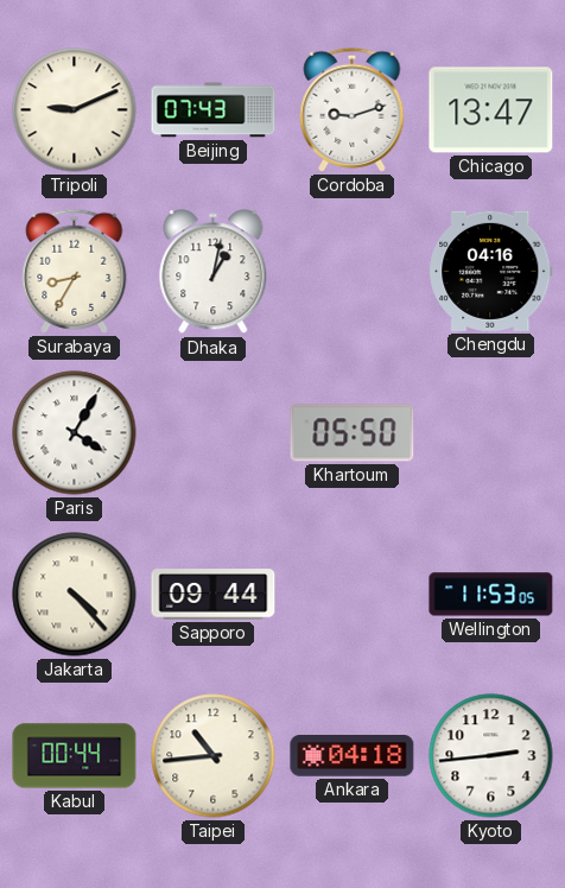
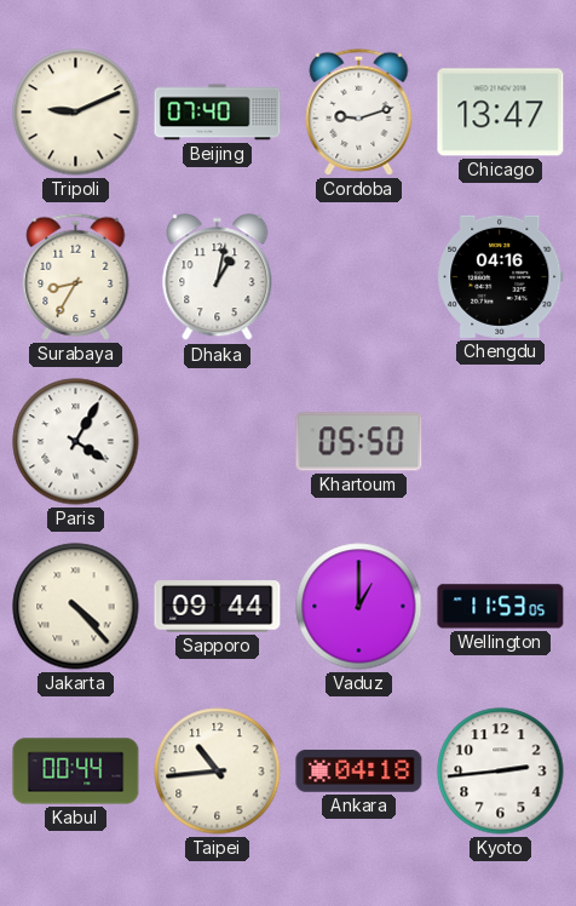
Beijing: 07:43 -> 07:40 (218, 113)
Vaduz: none -> 1:00 (359, 607)
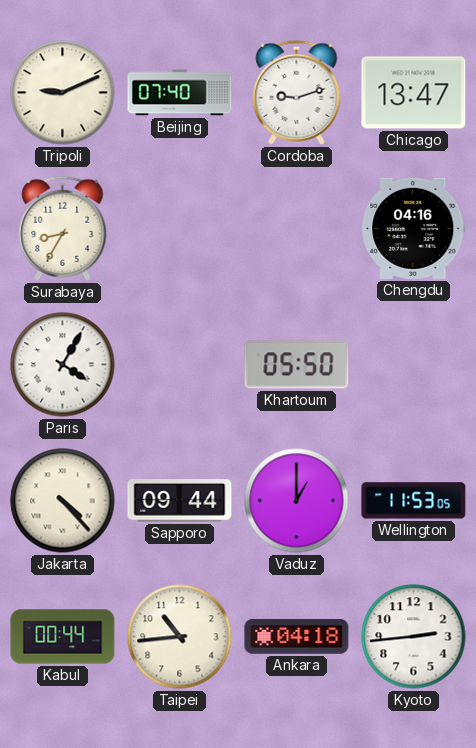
Dhaka: 1:02 -> none (218, 277)
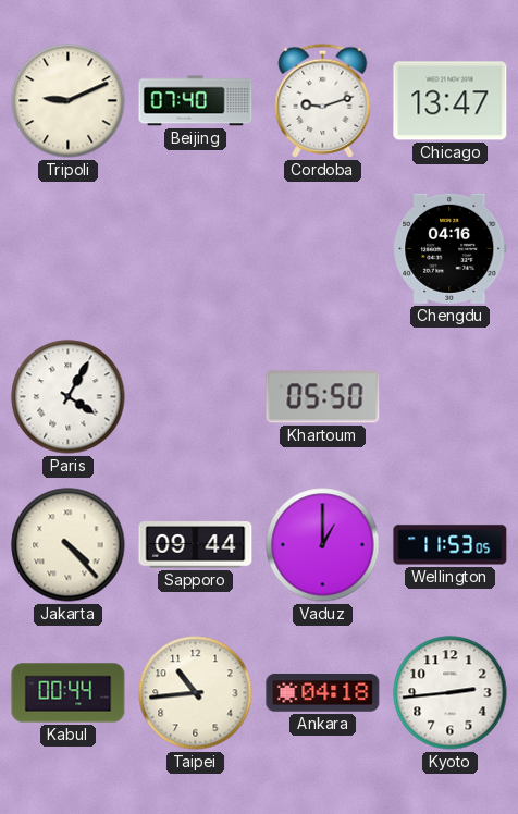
Surabaya: 8:35 -> none (63, 228)
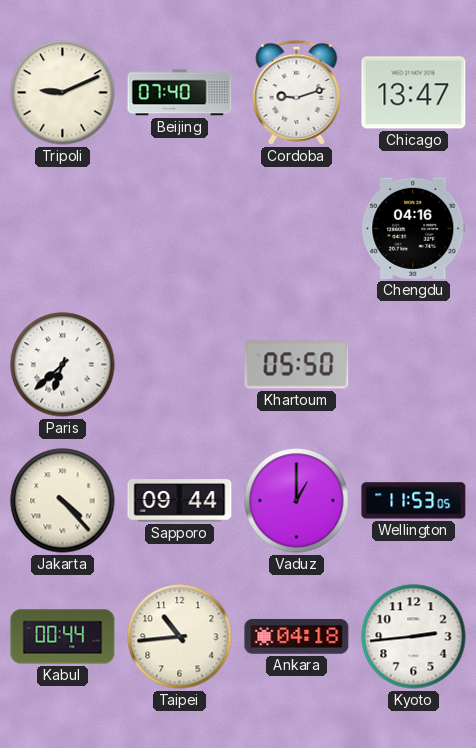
Paris: 4:05 -> 6:38 (63, 365)
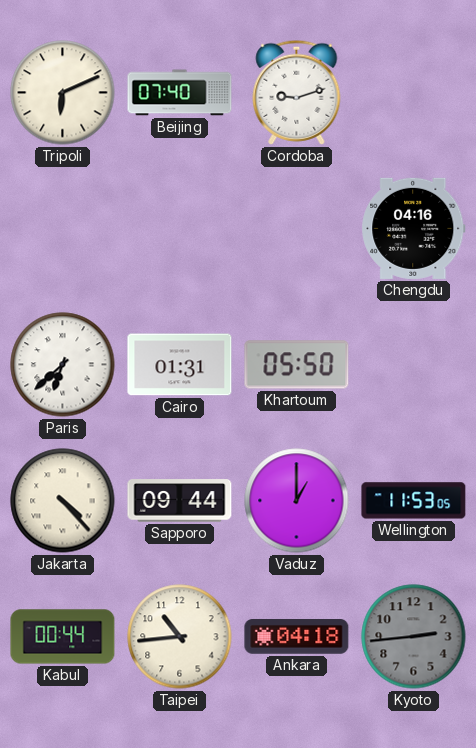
Tripoli: 9:11 -> 6:11 (63, 93)
Chicago: 13:47 -> none (414, 93)
Cairo: none -> 01:31 (180, 365)
Kyoto dial: white -> grey (414, 637)
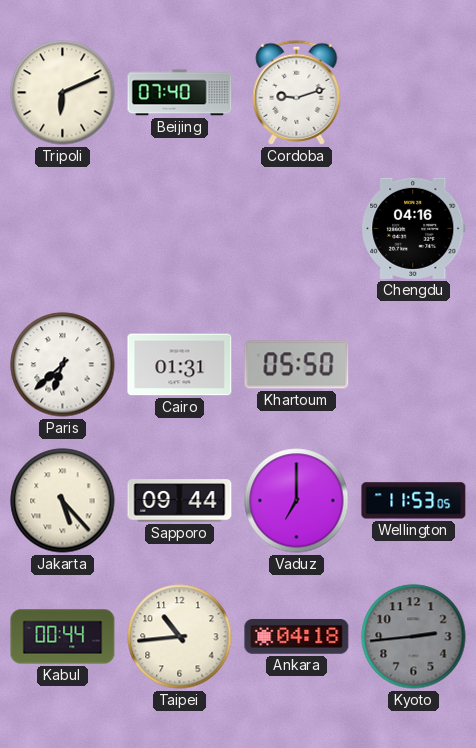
Jakarta: 4:23 -> 5:23 (63, 501)
Vaduz: 1:00 -> 7:00 (297, 501)
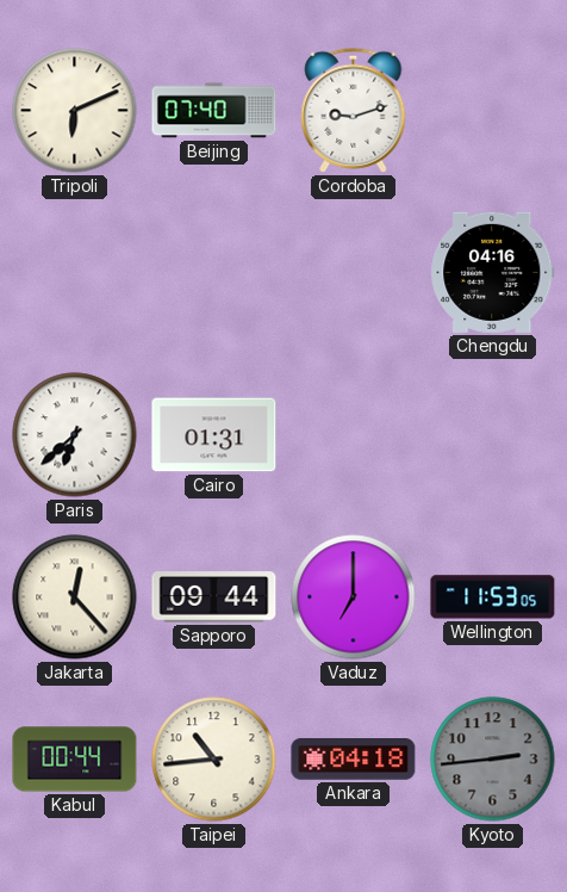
Khartoum: 05:50 -> none (297, 365)
Jakarta: 5:23 -> 12:23 (75, 597)
